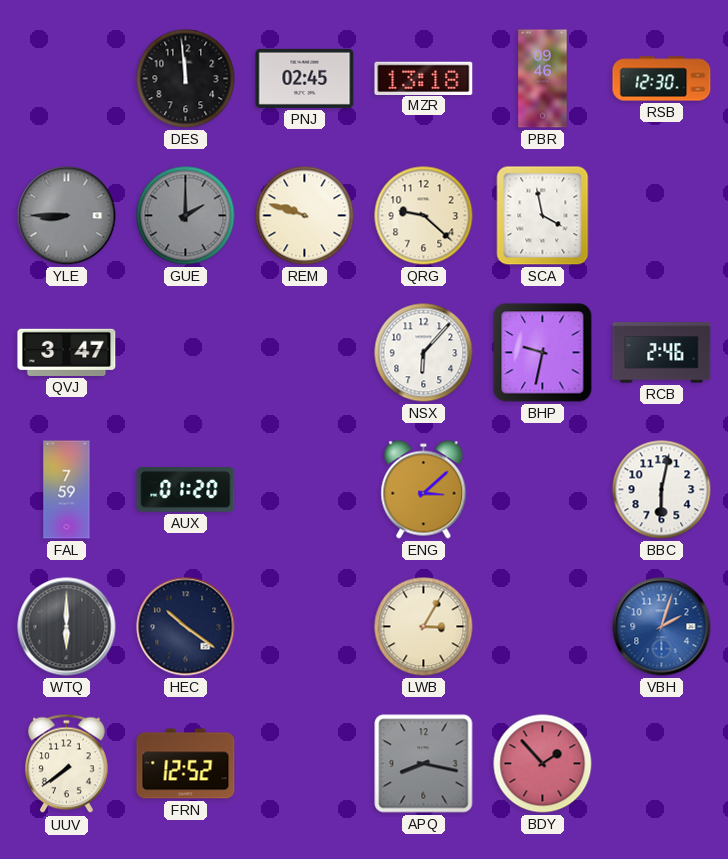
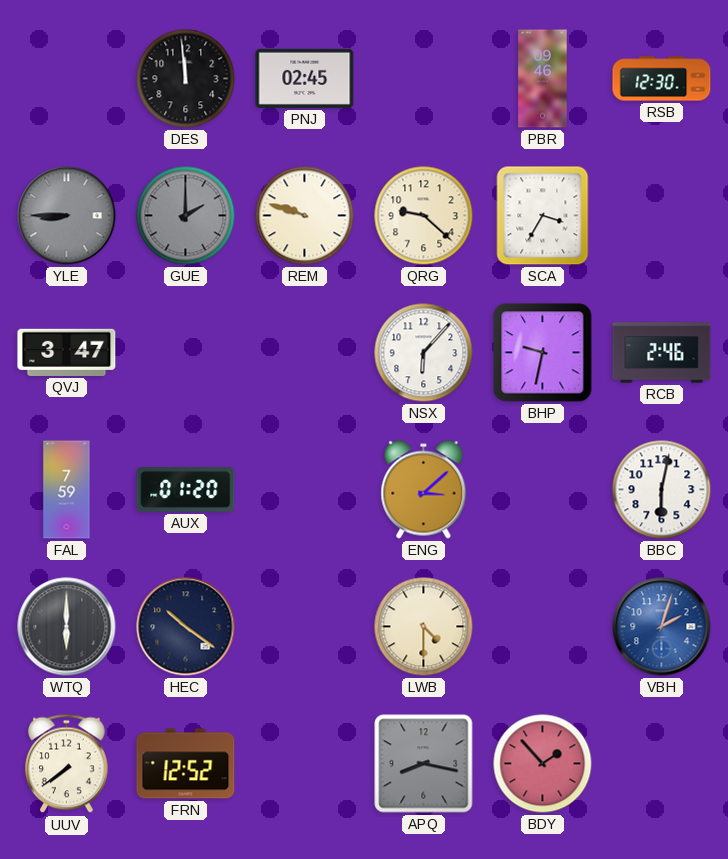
MZR: 13:18 -> none (424, 78)
SCA: 3:58 -> 3:35 (543, 216)
LWB: 3:05 -> 4:30 (424, 627)
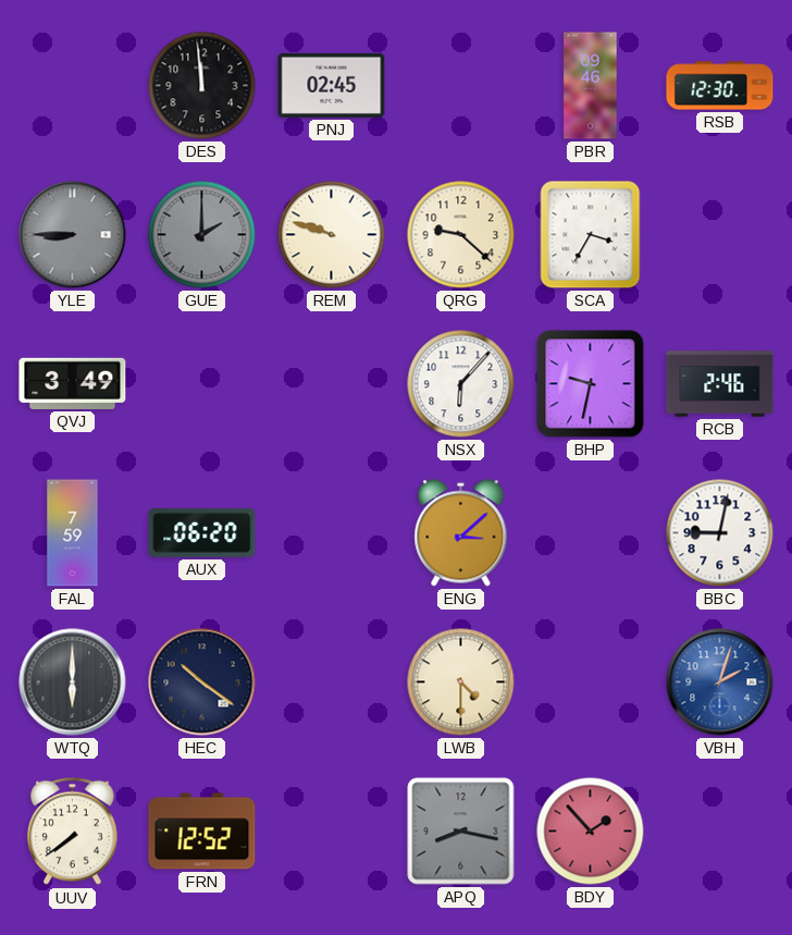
QVJ: 3:47 -> 3:49 (73, 383)
AUX: 01:20 -> 06:20 (202, 533)
BBC: 6:02 -> 9:02 (720, 533)
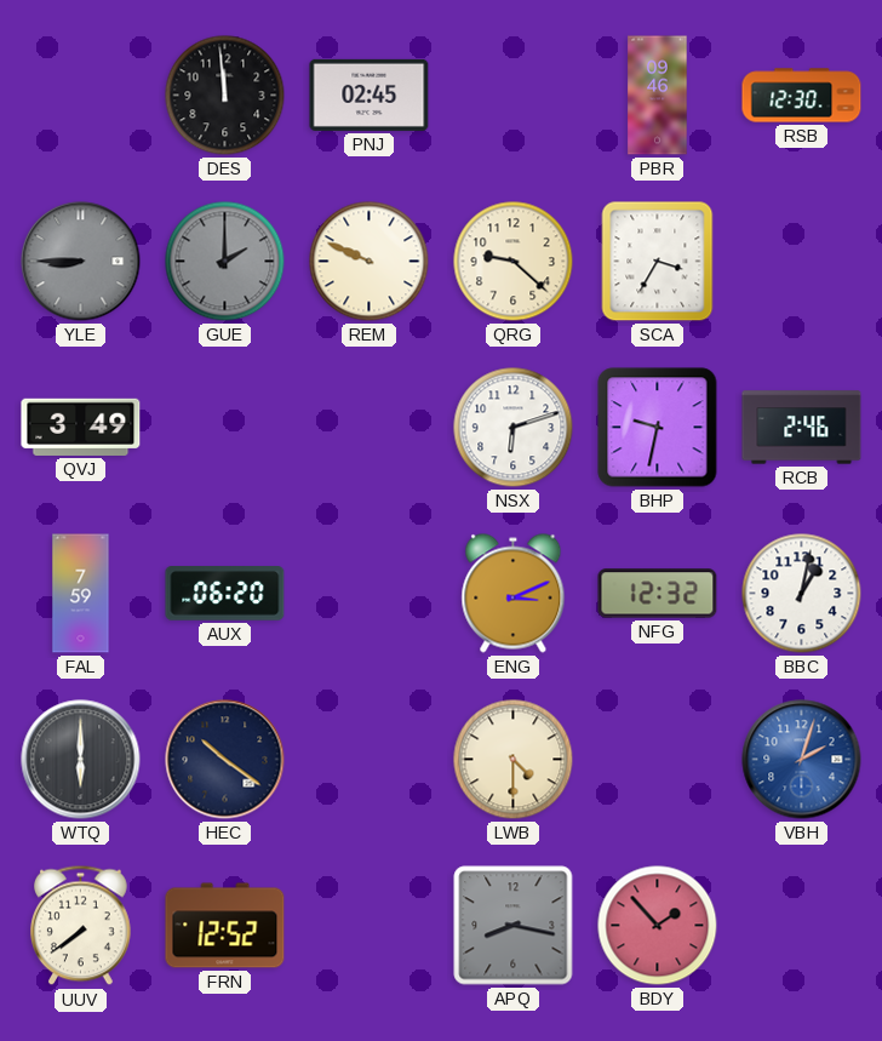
REM: 9:48 -> 9:49 (370, 262)
NSX: 6:07 -> 6:12 (514, 428)
ENG: 3:08 -> 3:11 (514, 594)
NFG: none -> 12:32 (658, 594)
BBC: 9:02 -> 1:02 (802, 594)
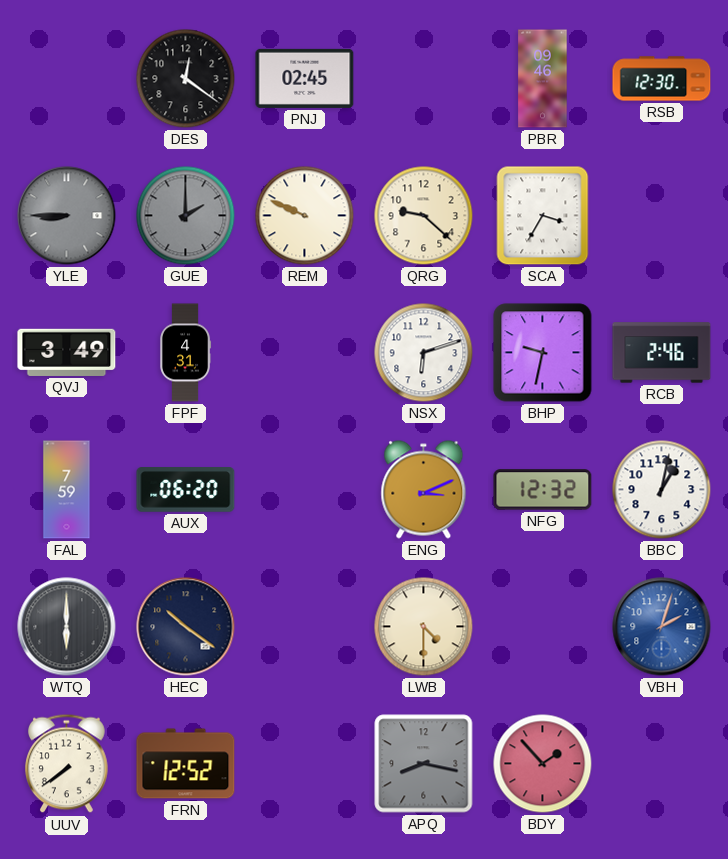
DES: 11:59 -> 12:21 (186, 79)
FPF: none -> 4:31 (186, 353)
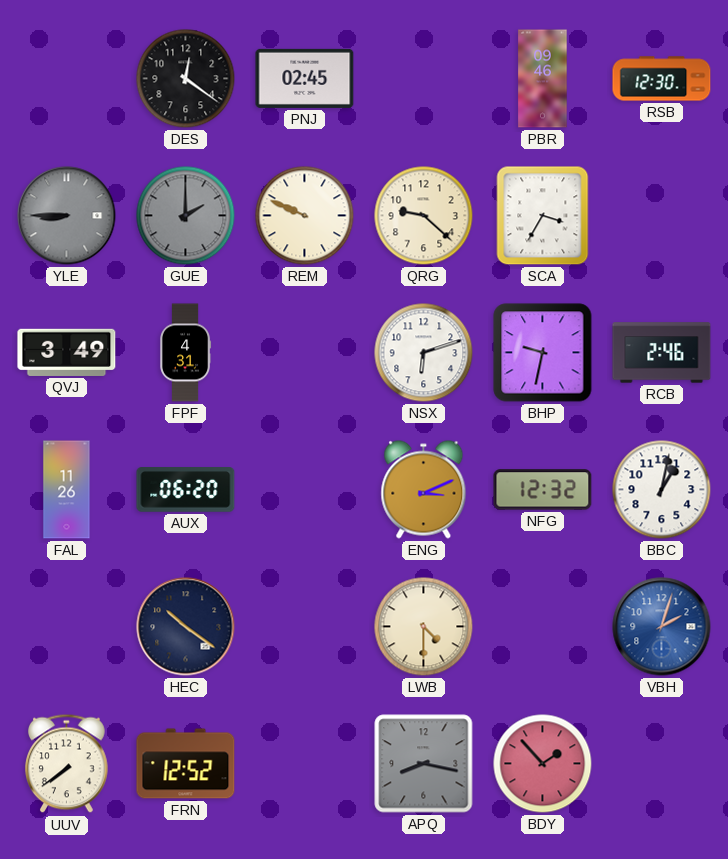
FAL: 7:59 -> 11:26 (67, 490)
WTQ: 6:00 -> none (67, 627)
